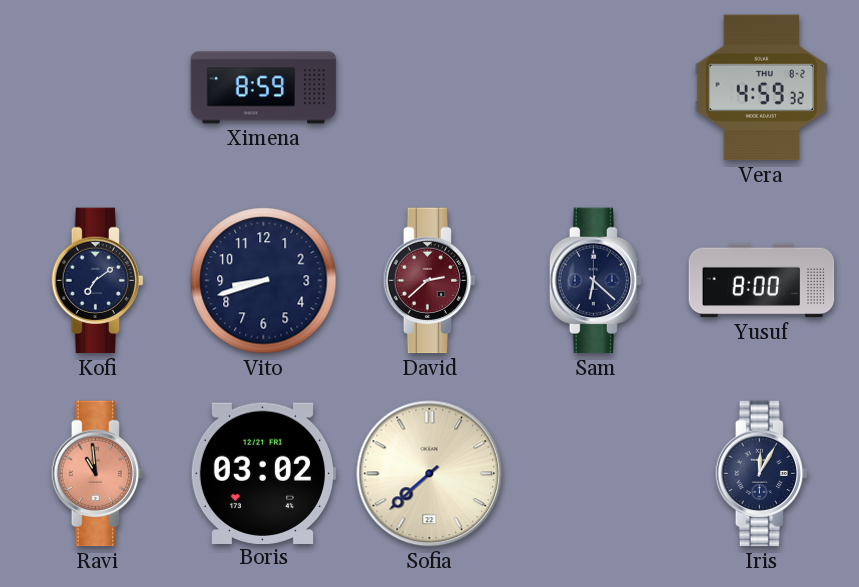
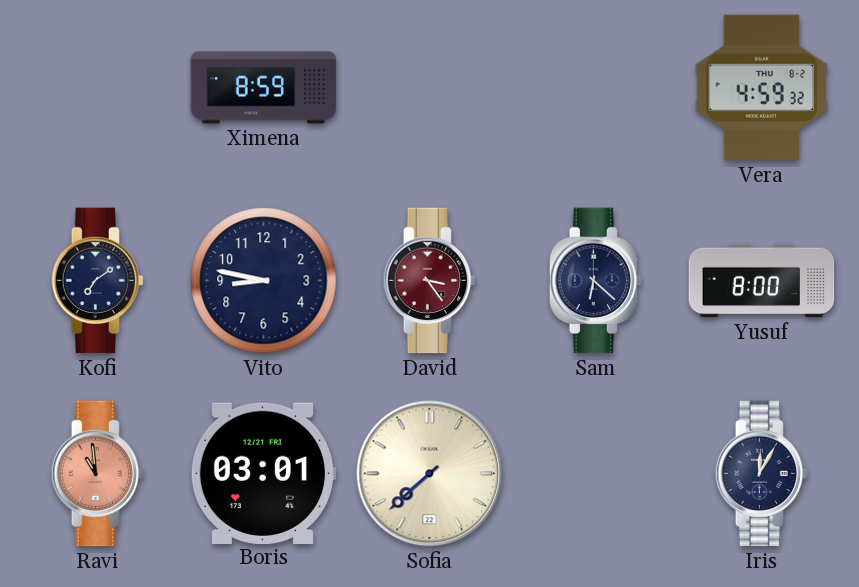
Vito: 8:42 -> 8:47 (264, 281)
David: 2:38 -> 3:24 (429, 281)
Boris: 03:02 -> 03:01 (263, 473)
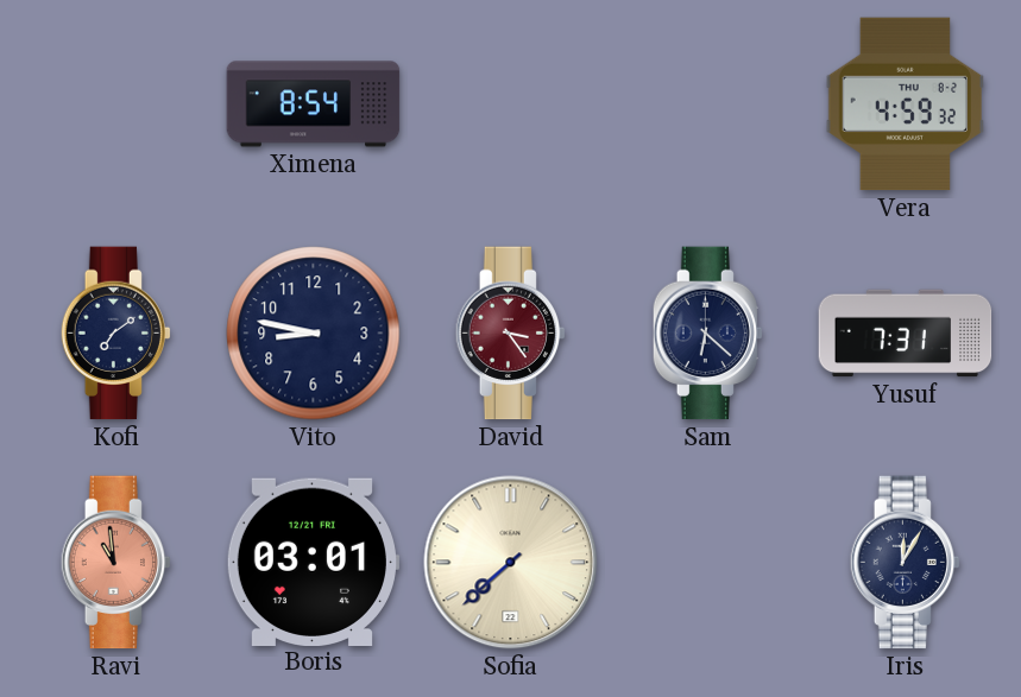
Ximena: 8:59 -> 8:54 (314, 104)
Yusuf: 8:00 -> 7:31 (906, 334)
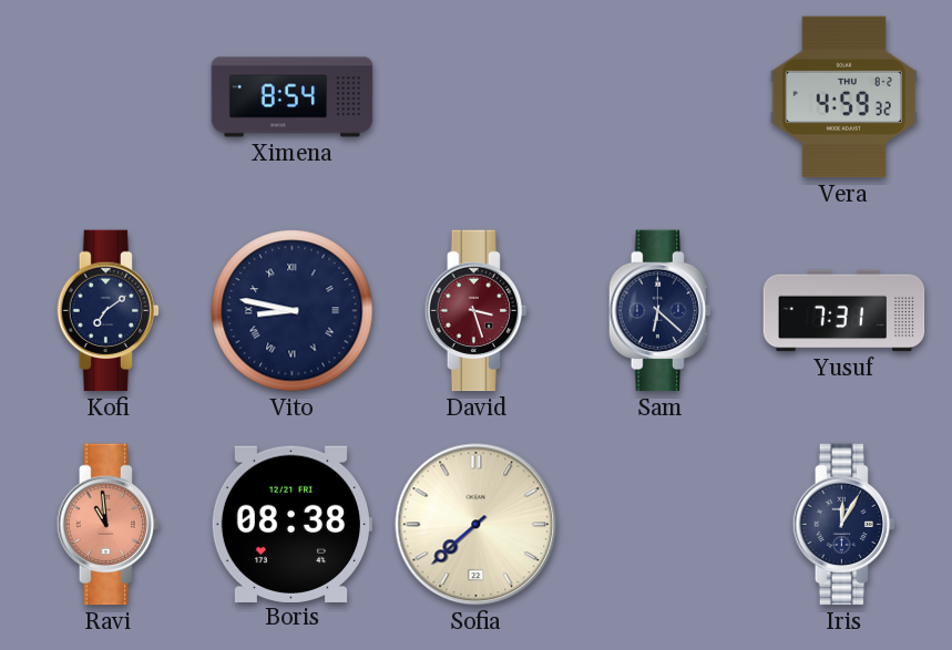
Vito numerals: Arabic -> Roman (293, 311)
David: 3:24 -> 3:27 (475, 311)
Boris: 03:01 -> 08:38 (291, 524)
